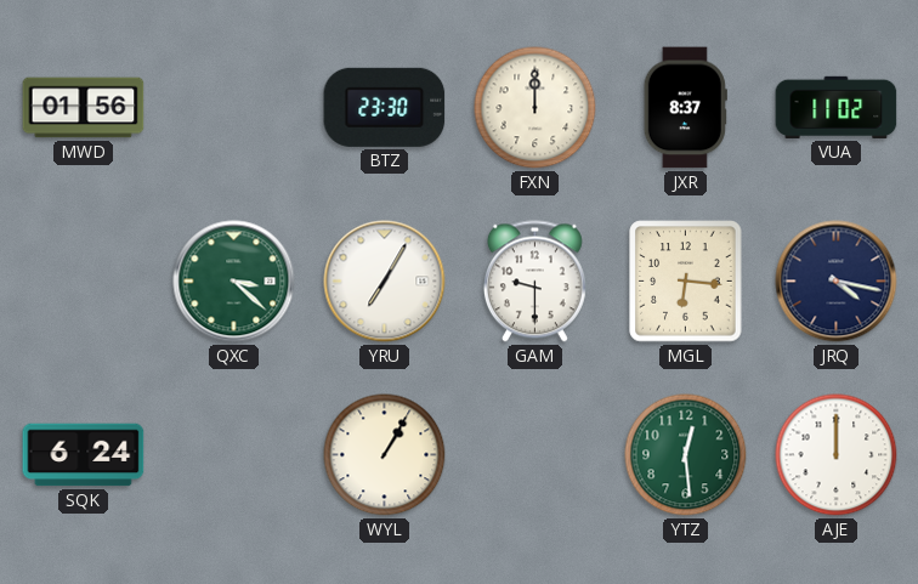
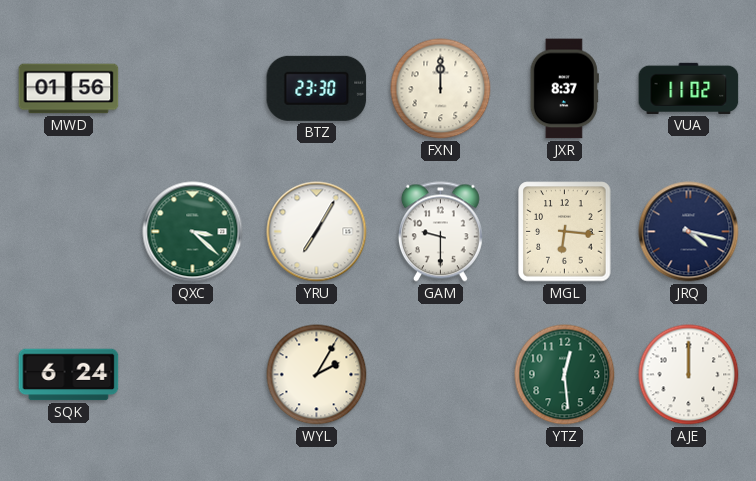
WYL: 1:05 -> 2:05 (317, 375)
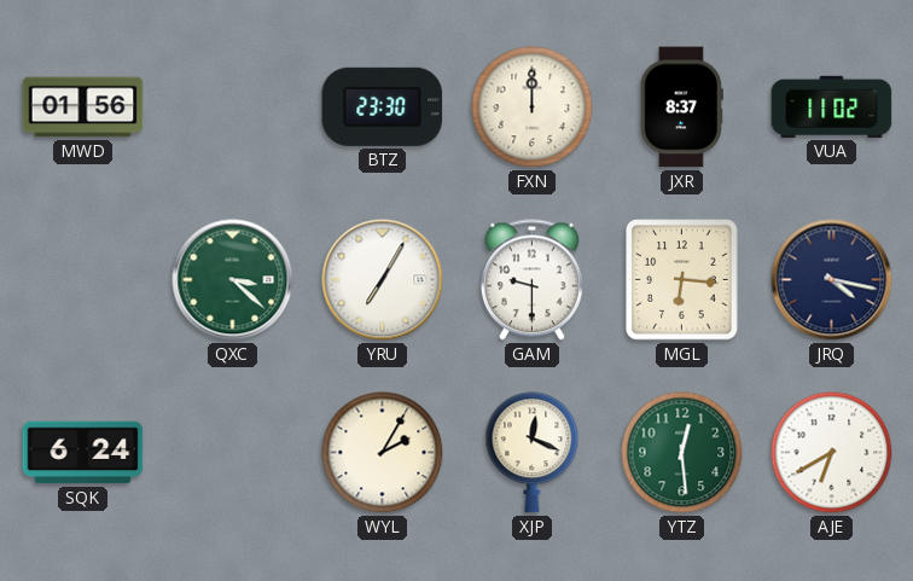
XJP: none -> 12:19 (533, 453)
AJE: 12:00 -> 6:40 (832, 453)
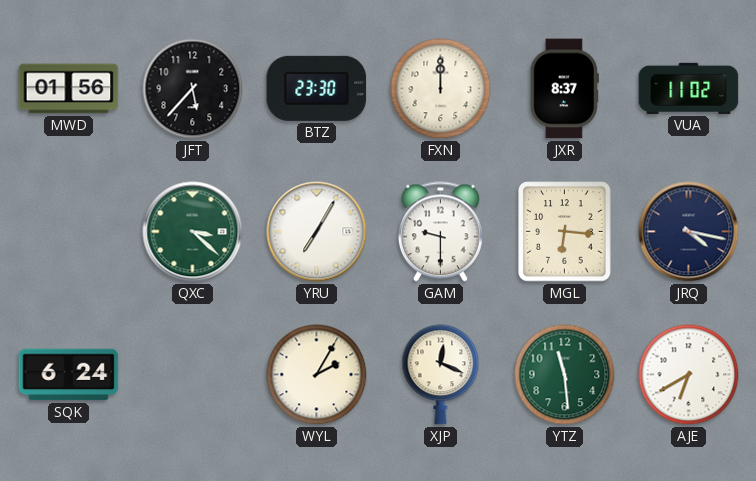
JFT: none -> 5:37 (193, 89)
YTZ: 12:29 -> 11:29 (565, 375)
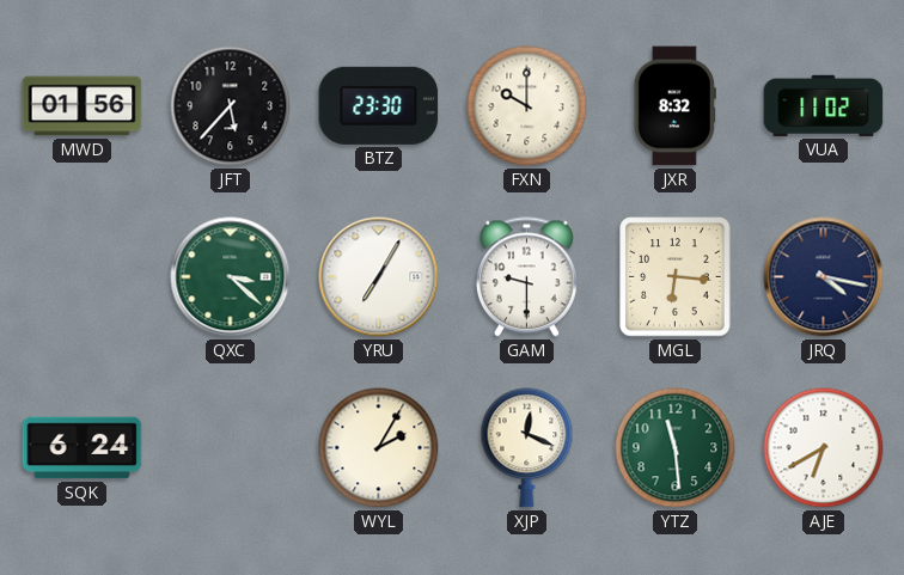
FXN: 12:00 -> 10:00 (527, 106)
JXR: 8:37 -> 8:32 (674, 106)
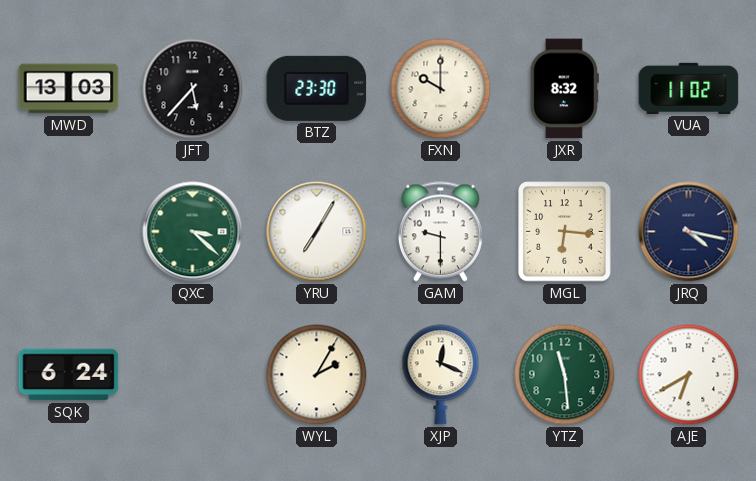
MWD: 01:56 -> 13:03 (69, 89)
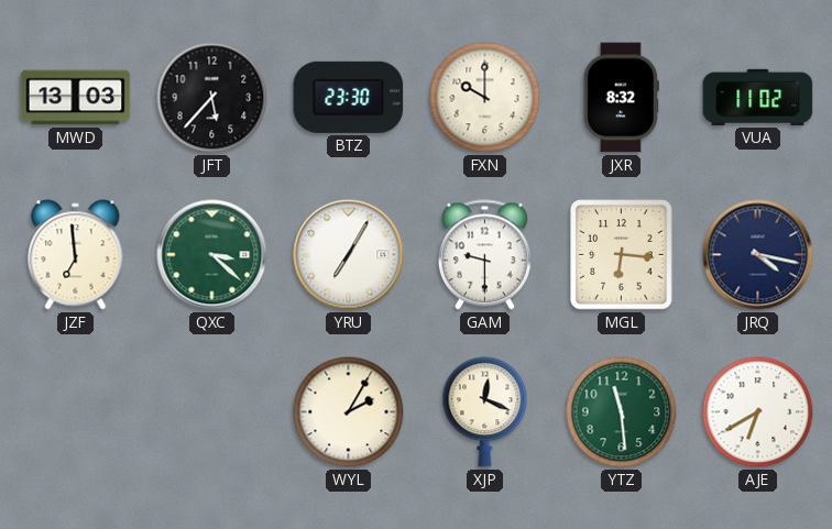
JZF: none -> 6:59 (76, 255)
SQK: 6:24 -> none (69, 375)
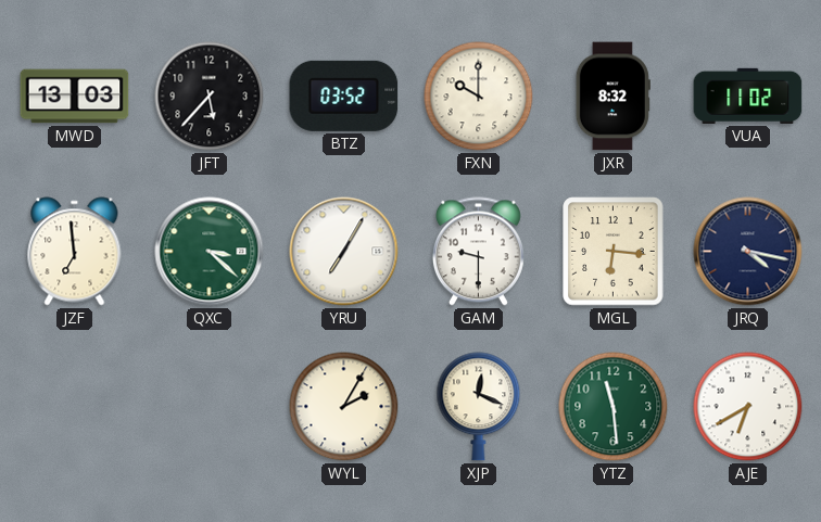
BTZ: 23:30 -> 03:52 (344, 96)
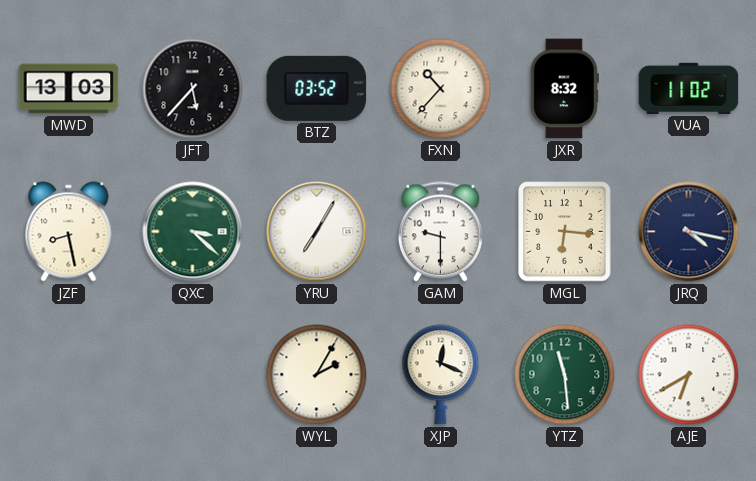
FXN: 10:00 -> 10:37 (441, 89)
JZF: 6:59 -> 8:28 (69, 232)
